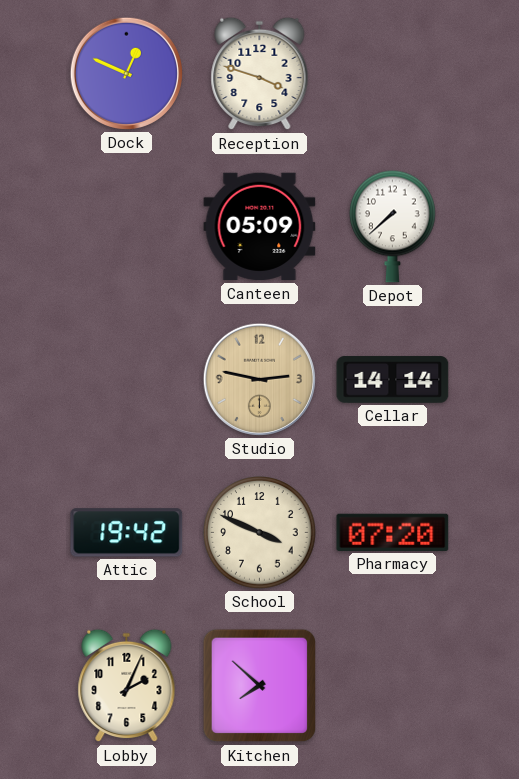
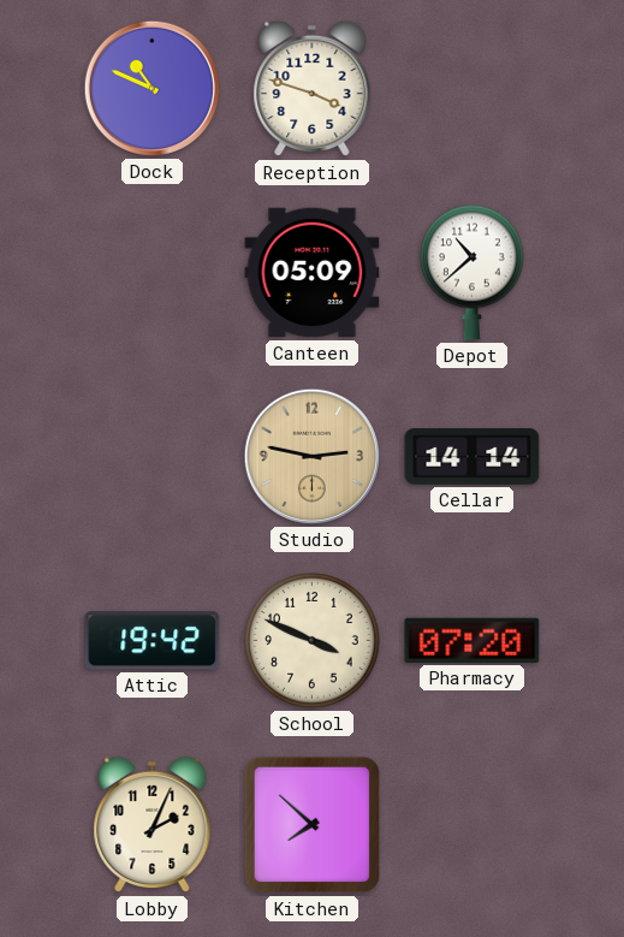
Dock: 12:49 -> 10:49 (151, 88)
Depot: 7:38 -> 10:38 (473, 272)
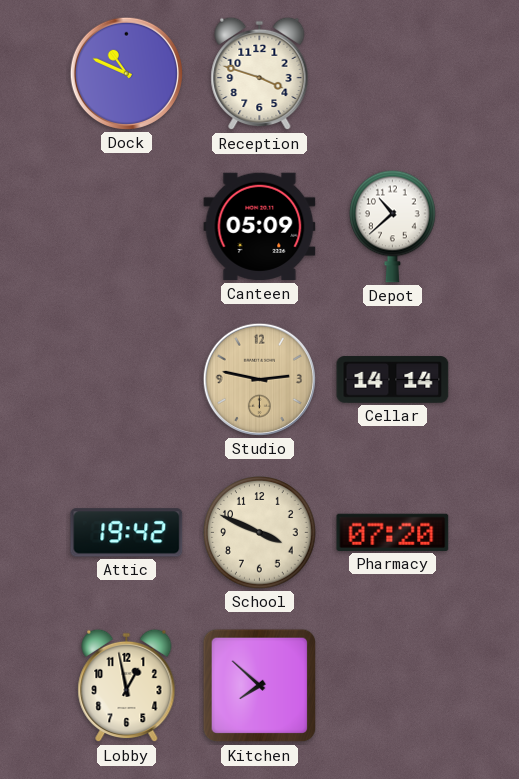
Lobby: 2:04 -> 12:58 (127, 686)
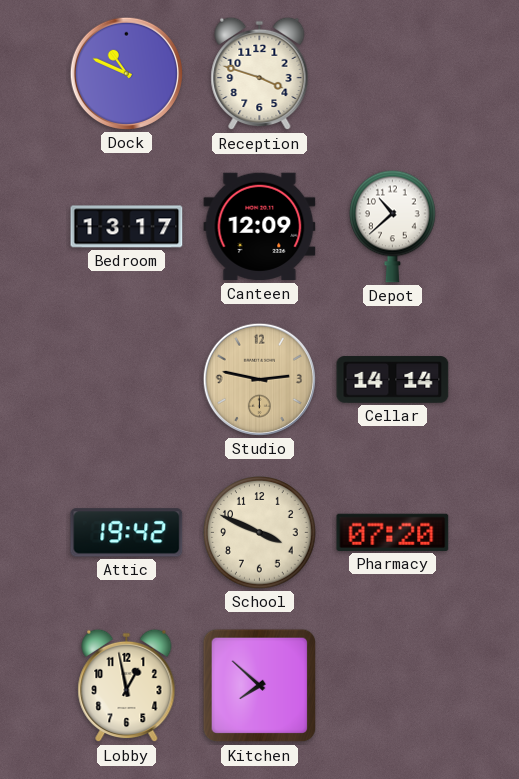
Bedroom: none -> 13:17 (127, 227)
Canteen: 05:09 -> 12:09 (260, 227)
